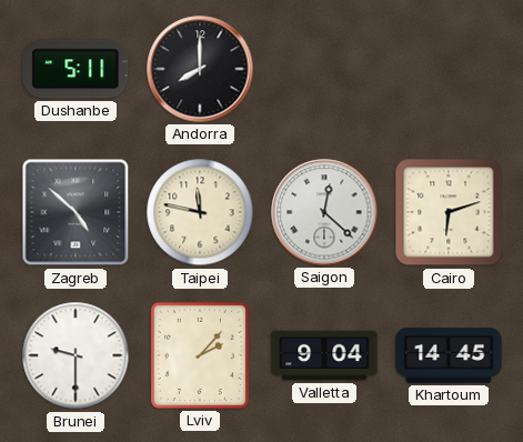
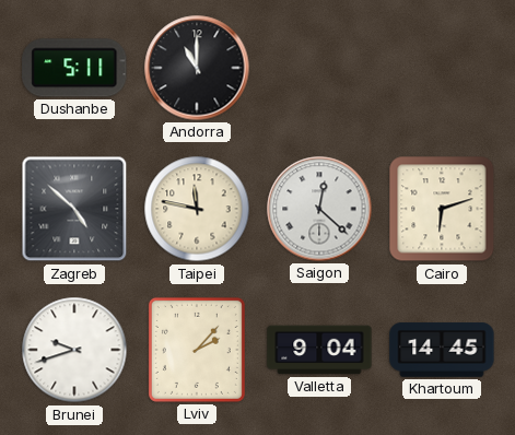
Andorra: 8:00 -> 11:00 (197, 68)
Brunei: 9:30 -> 9:42 (74, 350)
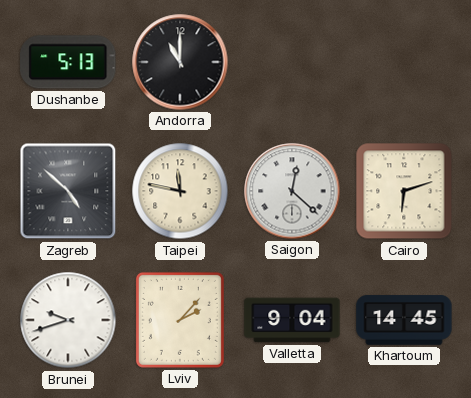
Dushanbe: 5:11 -> 5:13 (68, 62)
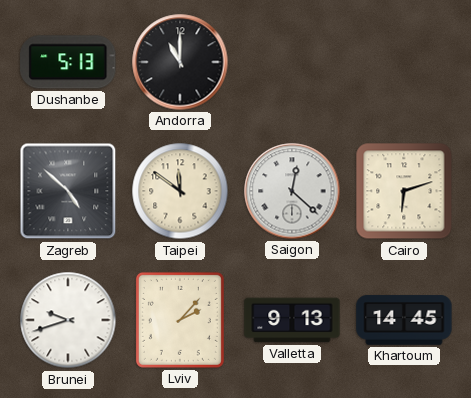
Taipei: 11:47 -> 11:51 (180, 191)
Valletta: 9:04 -> 9:13 (292, 320)
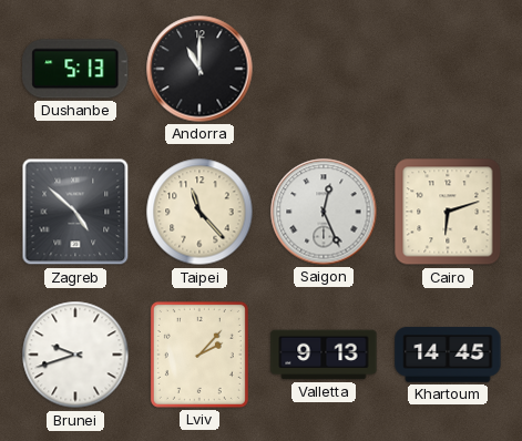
Taipei: 11:51 -> 11:23 (199, 212)
Saigon: 12:22 -> 12:26 (324, 212)
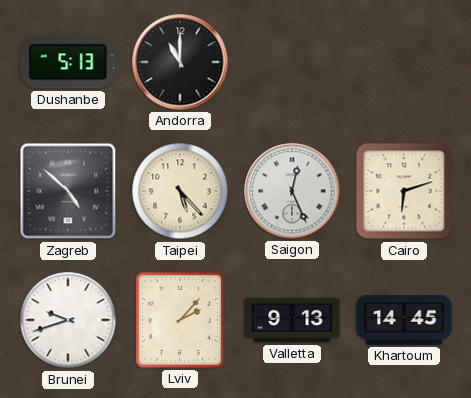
Taipei: 11:23 -> 5:23 (180, 191)
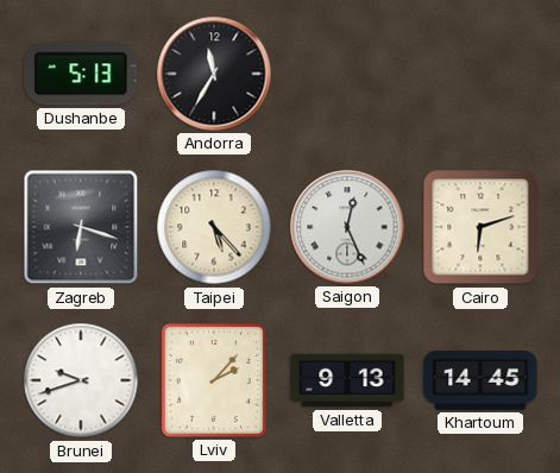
Andorra: 11:00 -> 11:35 (214, 74)
Zagreb: 4:52 -> 6:18 (81, 227)
